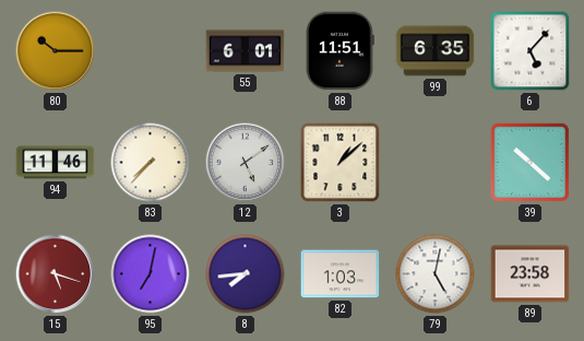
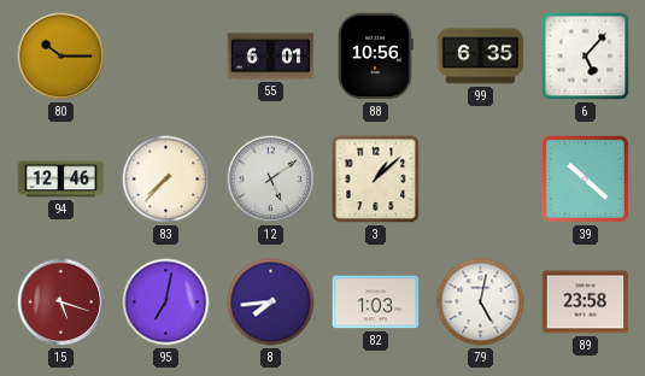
88: 11:51 -> 10:56 (375, 57)
94: 11:46 -> 12:46 (61, 180)
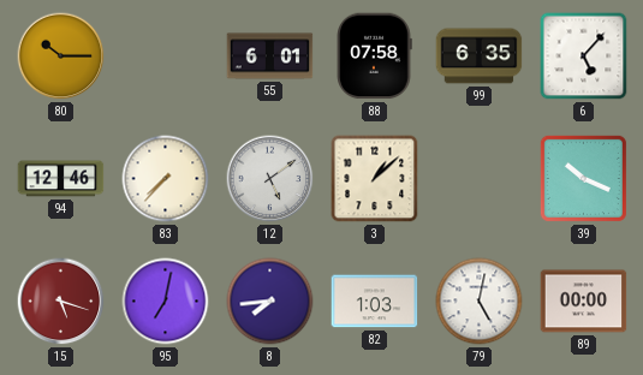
88: 10:56 -> 07:58 (374, 56)
39: 10:22 -> 10:19 (583, 178)
89: 23:58 -> 00:00 (584, 302)
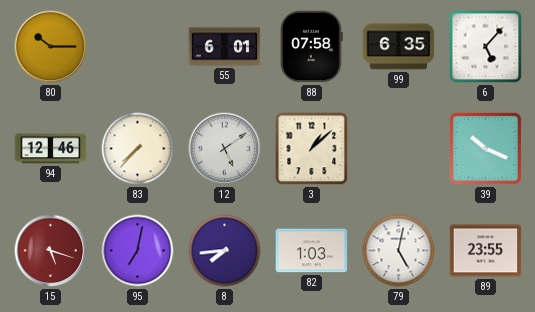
89: 00:00 -> 23:55 (486, 251)
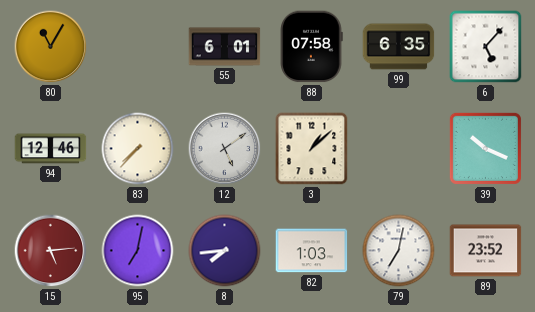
80: 10:15 -> 11:05 (51, 47)
15: 5:18 -> 5:14 (51, 251)
79: 5:02 -> 7:02 (399, 251)
89: 23:55 -> 23:52 (486, 251)
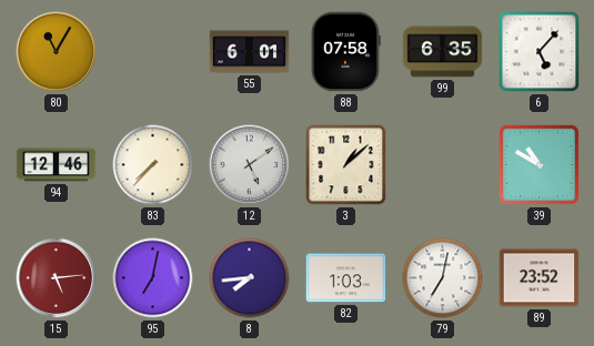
39: 10:19 -> 10:50 (538, 164)
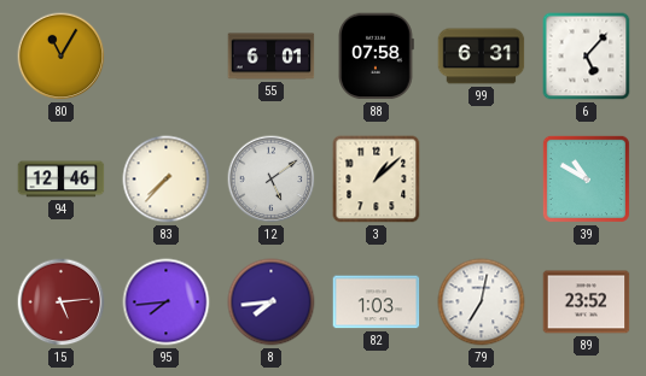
99: 6:35 -> 6:31 (482, 57)
95: 7:02 -> 7:44 (167, 302)
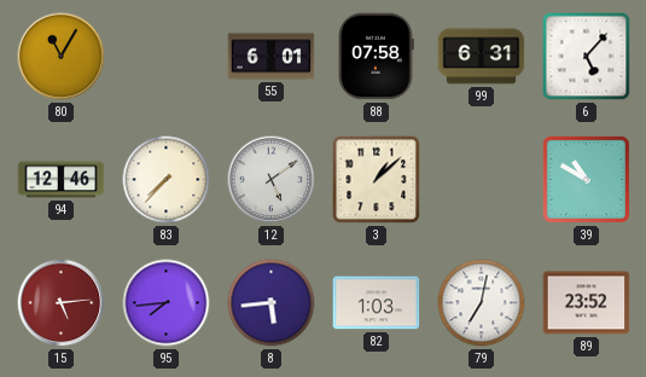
8: 7:44 -> 5:44 (272, 303)
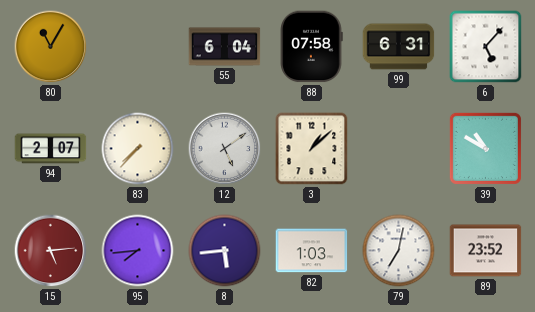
55: 6:01 -> 6:04 (225, 47)
94: 12:46 -> 2:07 (51, 149)
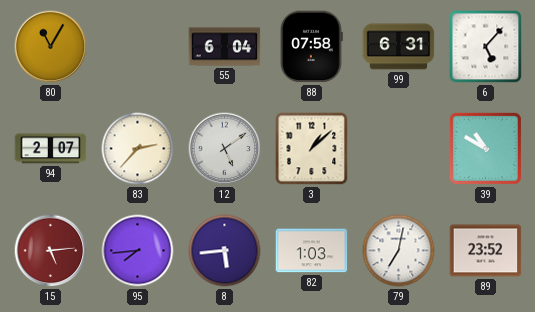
83: 7:37 -> 2:37 (138, 149)
